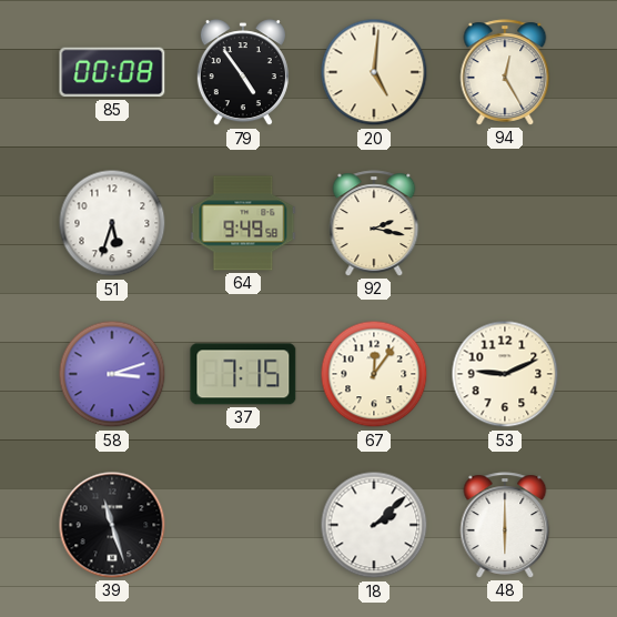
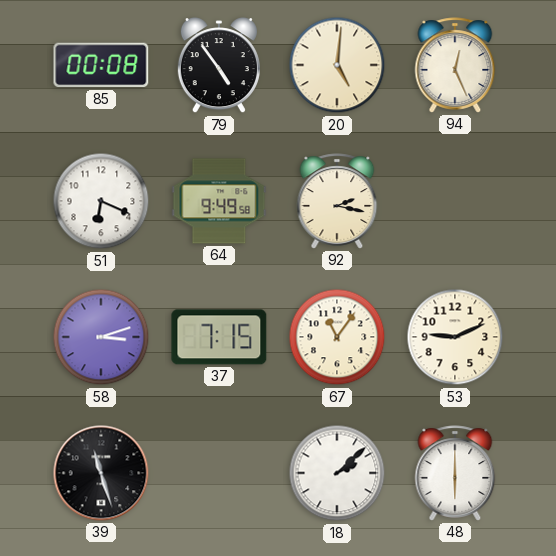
94: 12:25 -> 12:26 (455, 65)
51: 5:33 -> 6:19 (101, 201)
67: 12:06 -> 11:06 (337, 337)
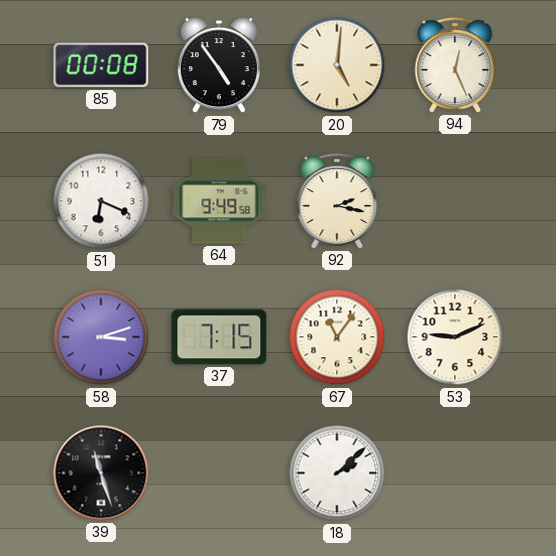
48: 6:00 -> none (455, 473)
